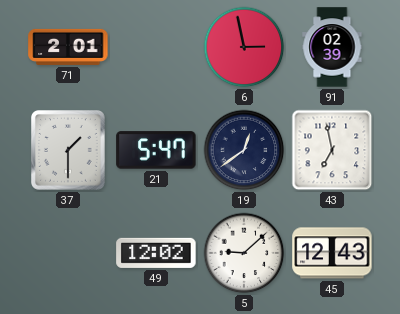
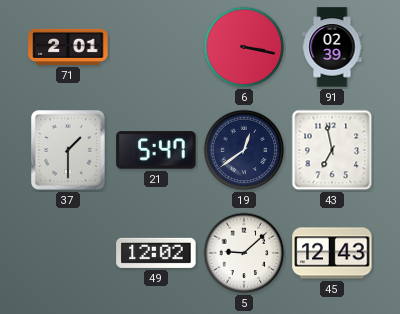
6: 2:58 -> 3:17 (244, 47)
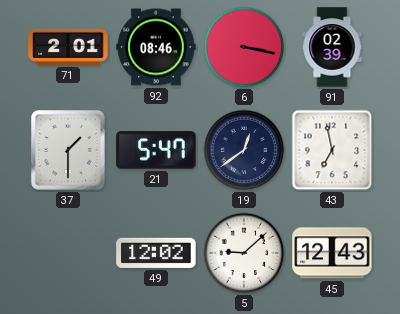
92: none -> 08:46 (156, 47)
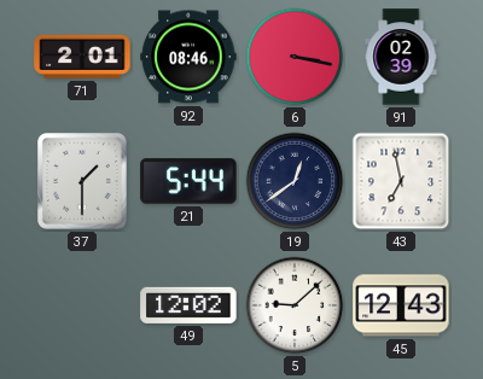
21: 5:47 -> 5:44 (188, 181)
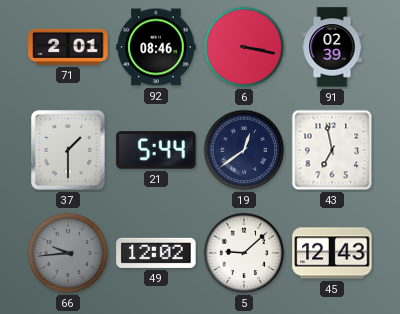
66: none -> 9:44 (68, 253)
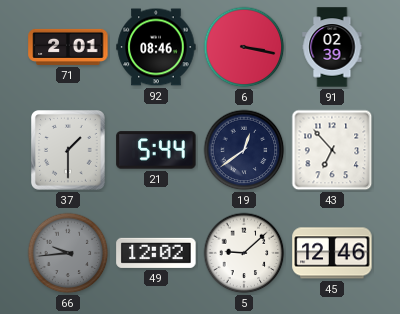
43: 6:58 -> 6:53 (332, 150)
45: 12:43 -> 12:46 (332, 253)
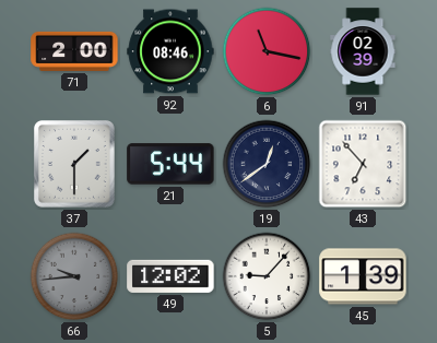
71: 2:01 -> 2:00 (74, 51)
6: 3:17 -> 11:17 (267, 51)
5: 9:08 -> 9:07 (267, 276)
45: 12:46 -> 1:39 (363, 276)
